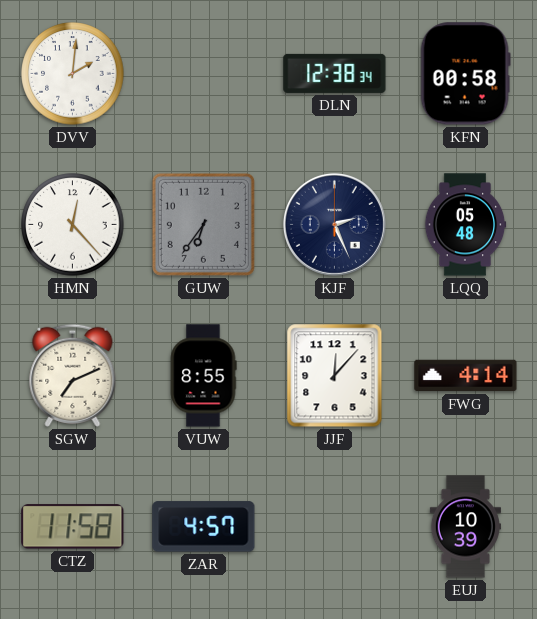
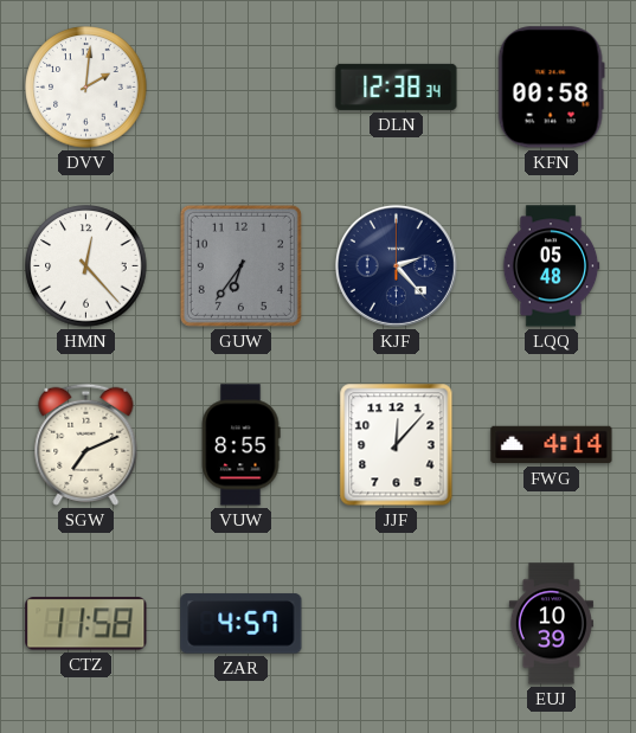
KJF: 2:26 -> 2:23 (396, 265)
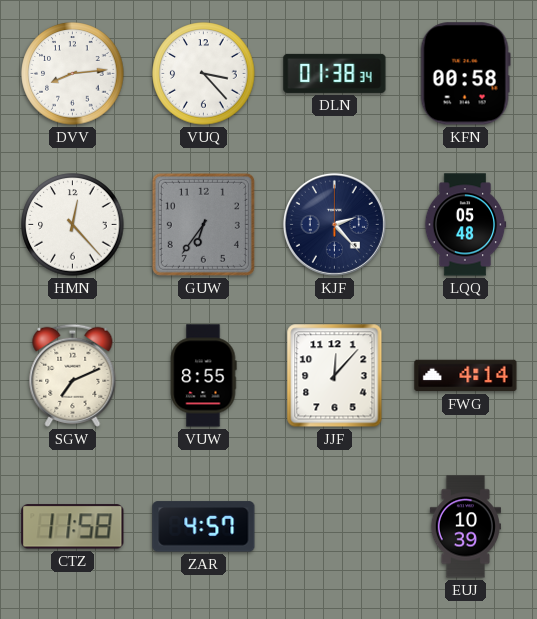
DVV: 2:01 -> 8:14 (73, 74)
VUQ: none -> 3:23 (204, 74)
DLN: 12:38 -> 01:38 (335, 73)
